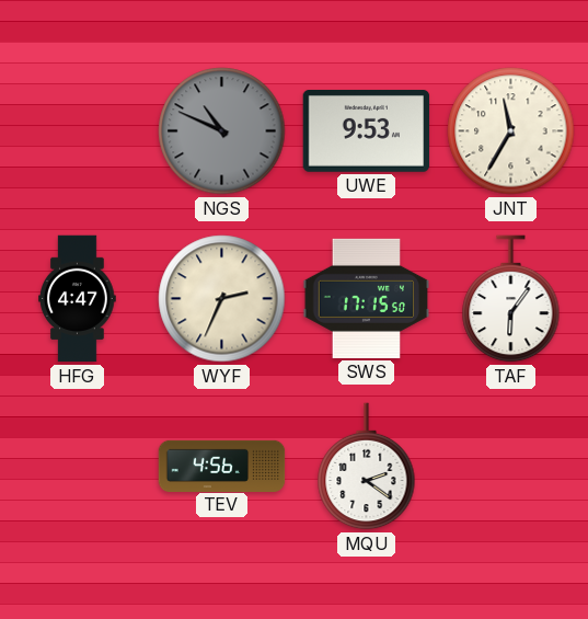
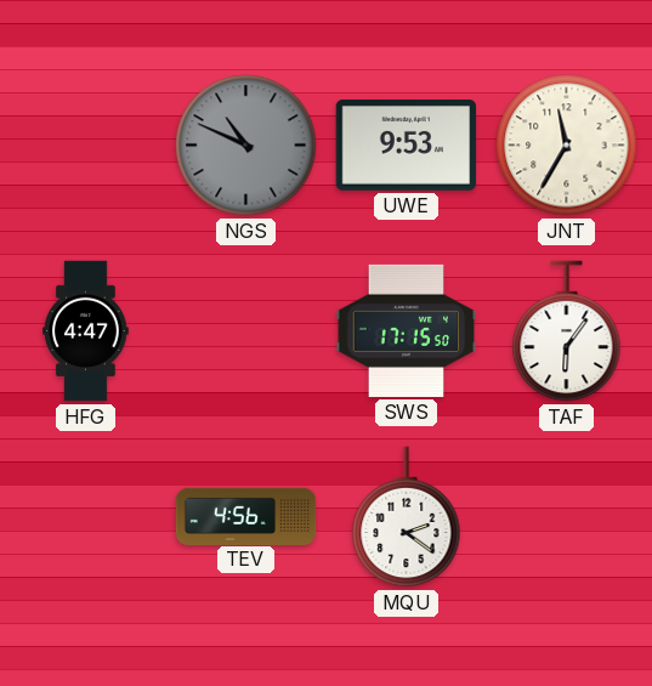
WYF: 2:34 -> none (222, 299)
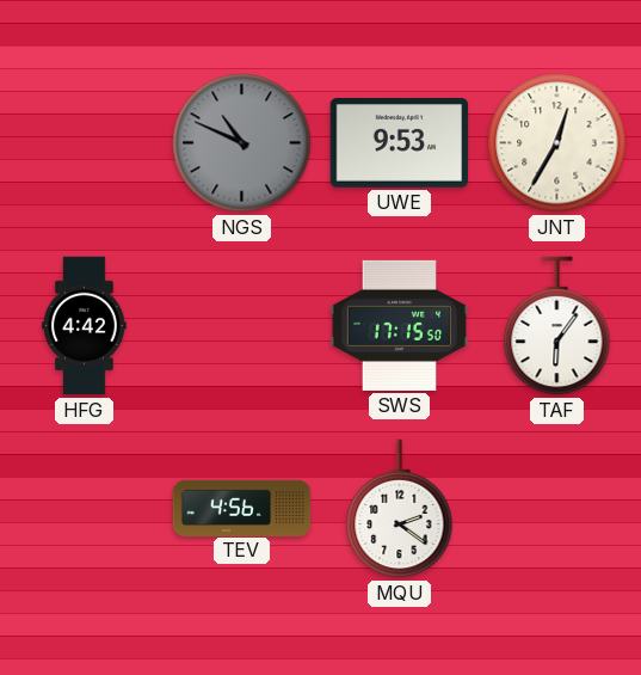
JNT: 11:35 -> 12:35 (557, 143)
HFG: 4:47 -> 4:42 (85, 326)
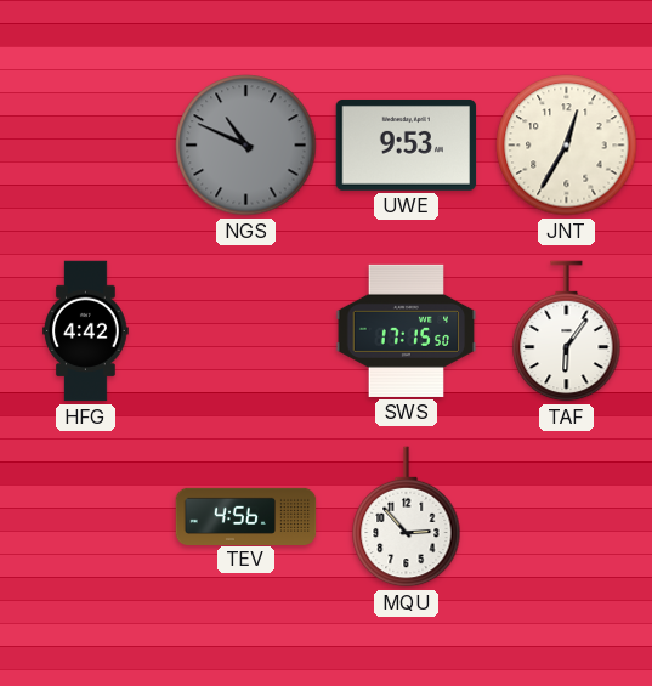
MQU: 2:21 -> 2:53 (407, 517)
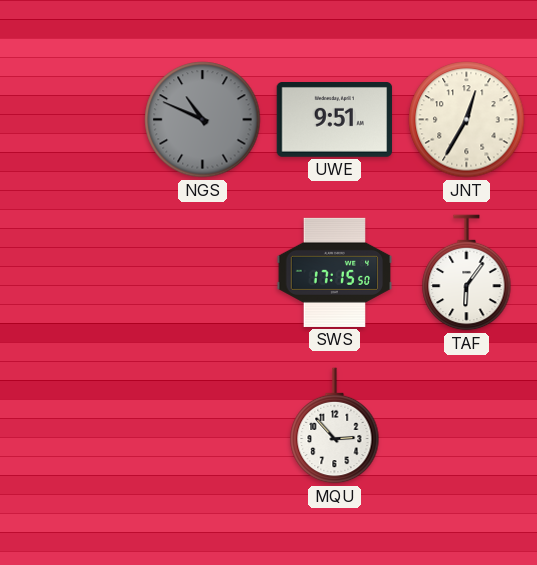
UWE: 9:53 -> 9:51 (335, 120)
HFG: 4:42 -> none (86, 331)
TEV: 4:56 -> none (246, 516)
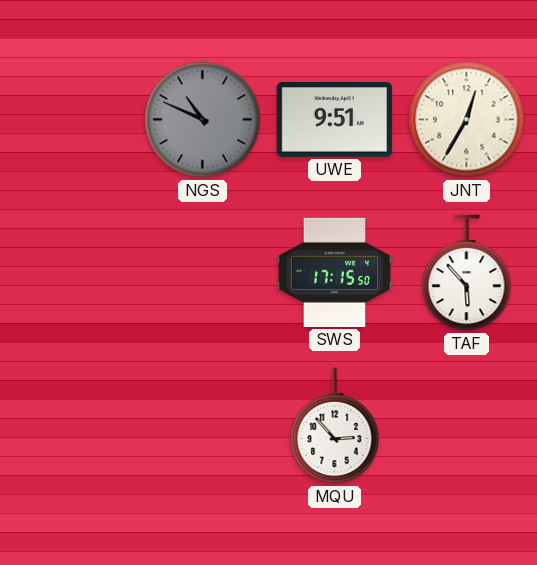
TAF: 6:06 -> 5:53 (467, 273)
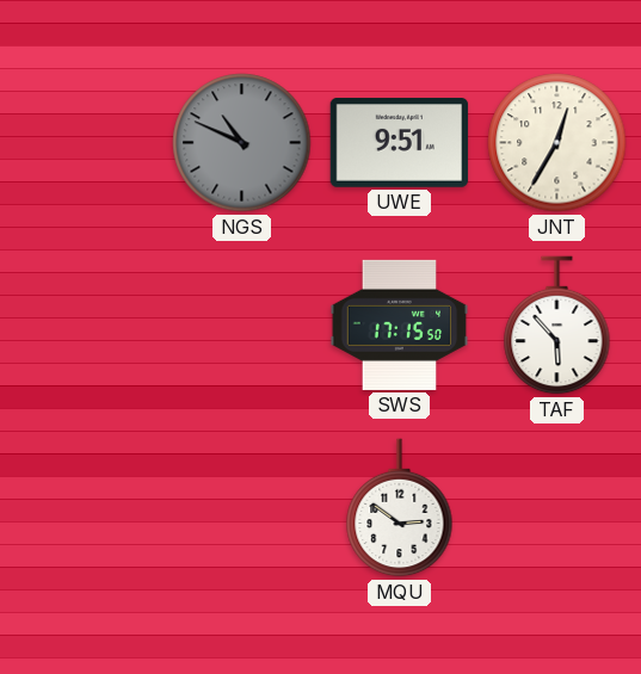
MQU: 2:53 -> 2:51 (400, 508)
